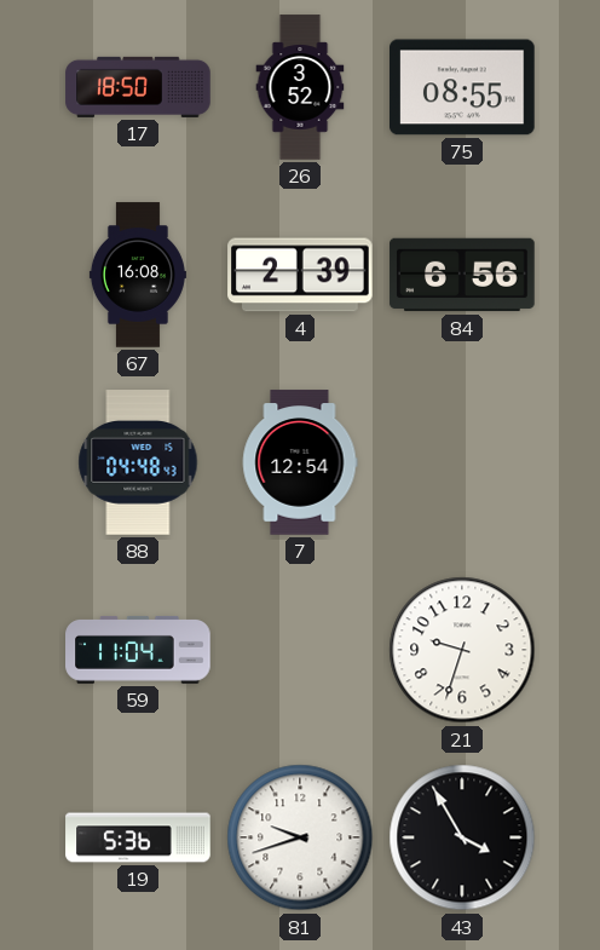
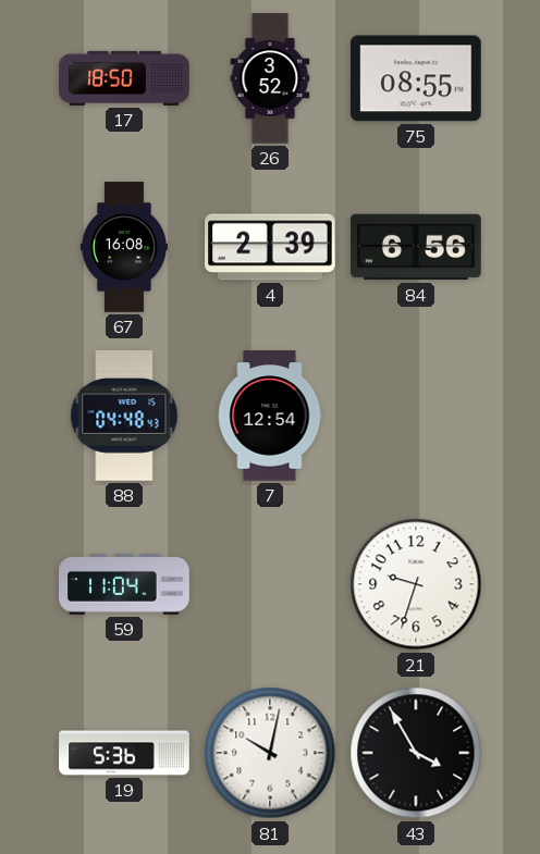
81: 9:42 -> 10:02 (270, 753)
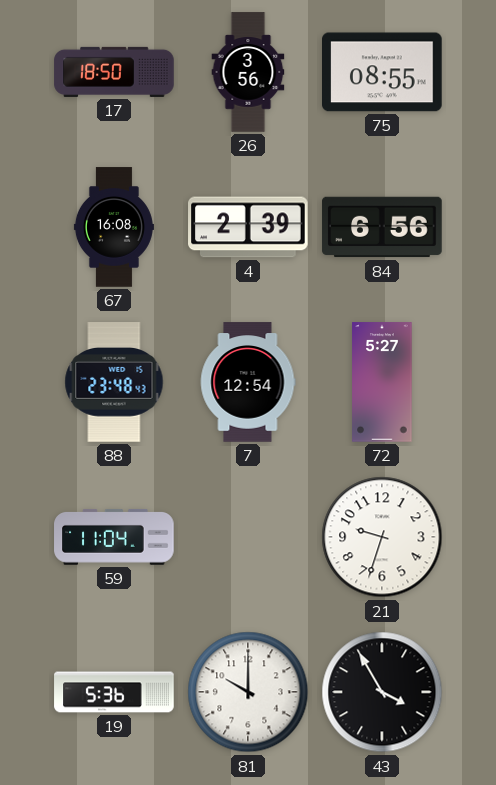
26: 3:52 -> 3:56 (248, 72)
88: 04:48 -> 23:48 (114, 382)
72: none -> 5:27 (382, 382)
81: 10:02 -> 10:00 (248, 692)
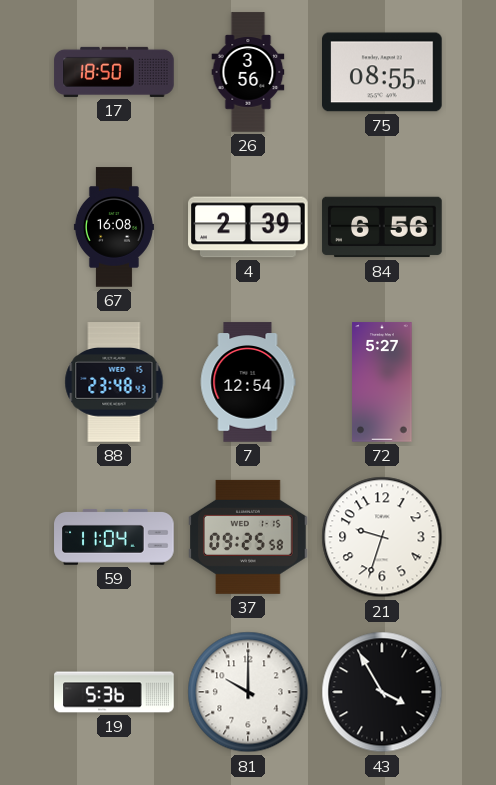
37: none -> 09:25 (248, 537)
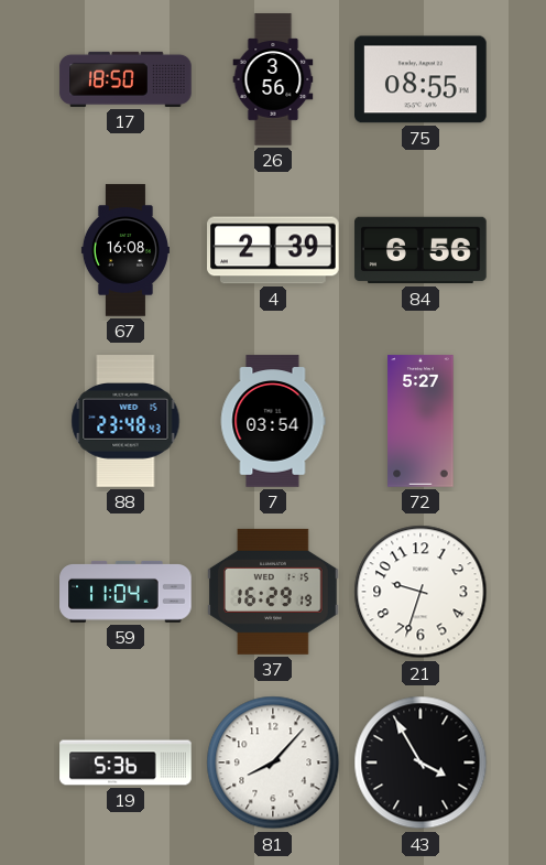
7: 12:54 -> 03:54 (273, 421)
37: 09:25 -> 16:29 (273, 592)
81: 10:00 -> 8:07 (273, 763)
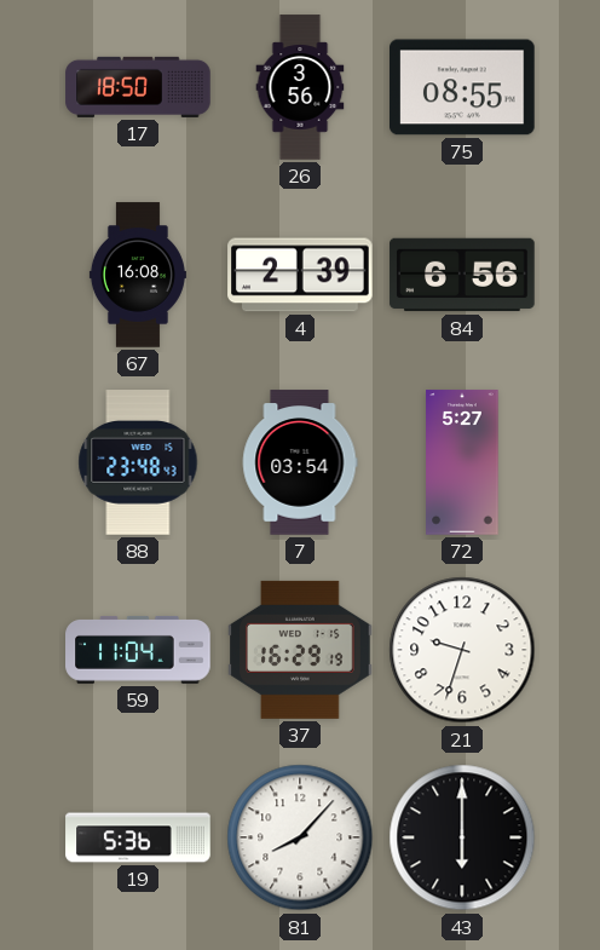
43: 3:55 -> 6:00 (462, 837)
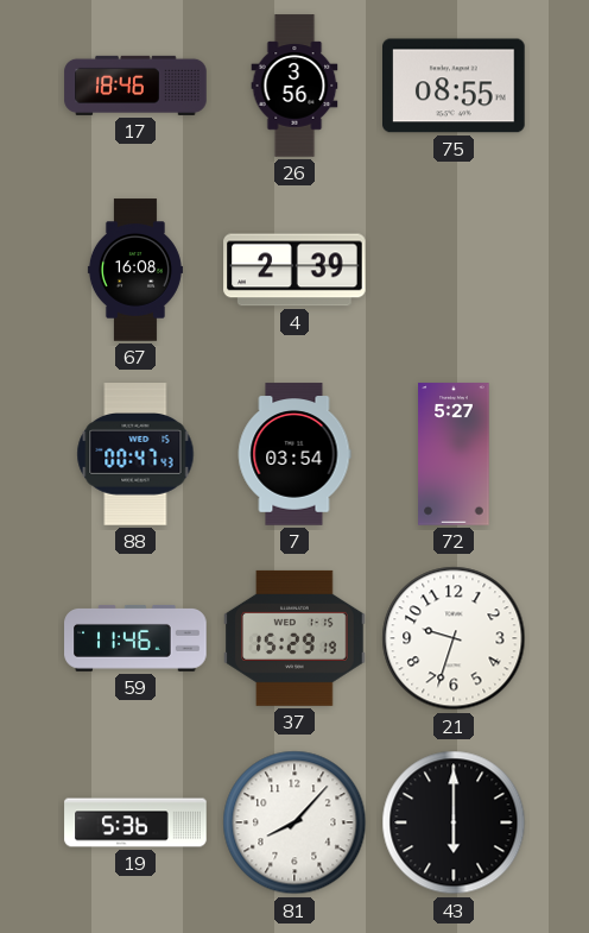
17: 18:50 -> 18:46 (135, 86)
84: 6:56 -> none (462, 275)
88: 23:48 -> 00:47 (135, 454)
59: 11:04 -> 11:46 (135, 638)
37: 16:29 -> 15:29 (294, 638)
